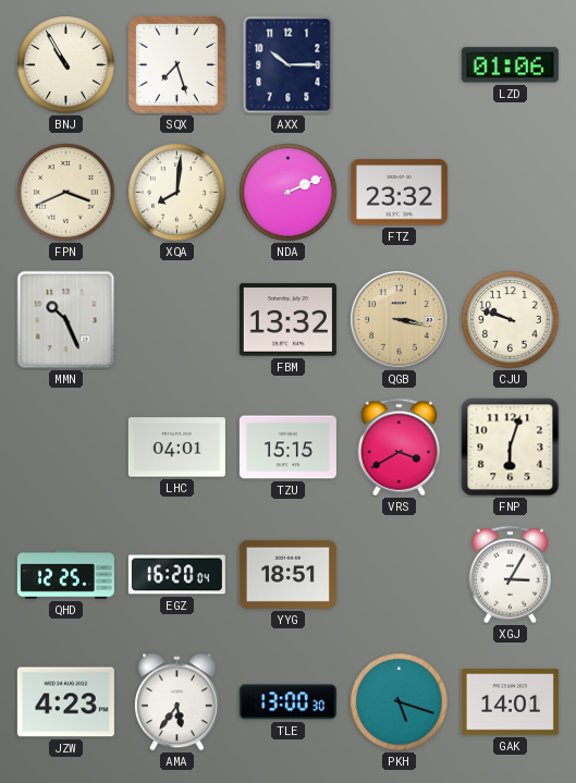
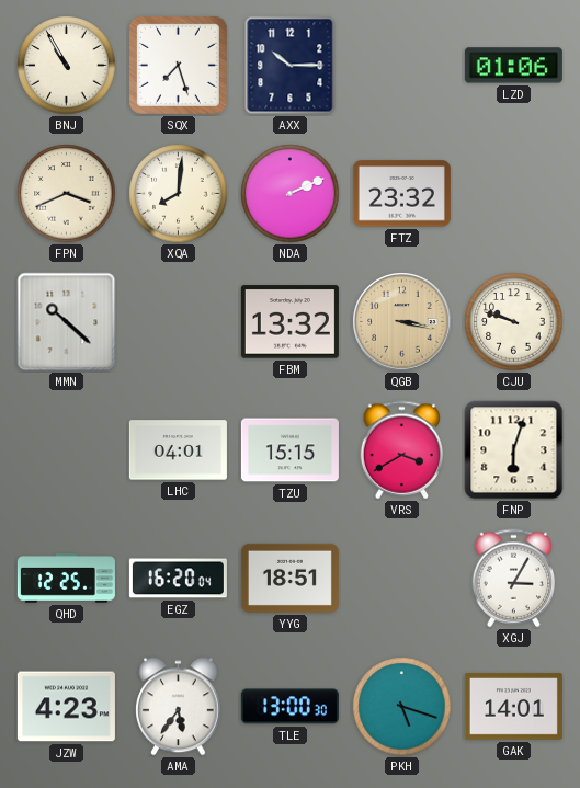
MMN: 10:26 -> 10:22 (67, 322)
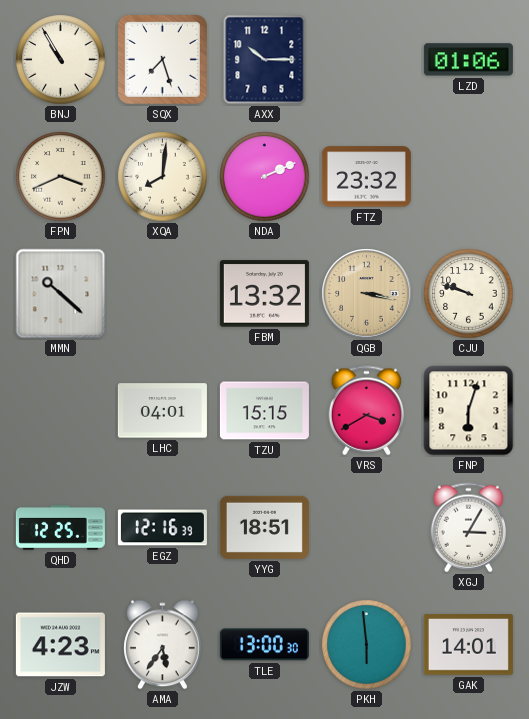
EGZ: 16:20 -> 12:16 (162, 528)
PKH: 5:18 -> 5:59 (367, 645)
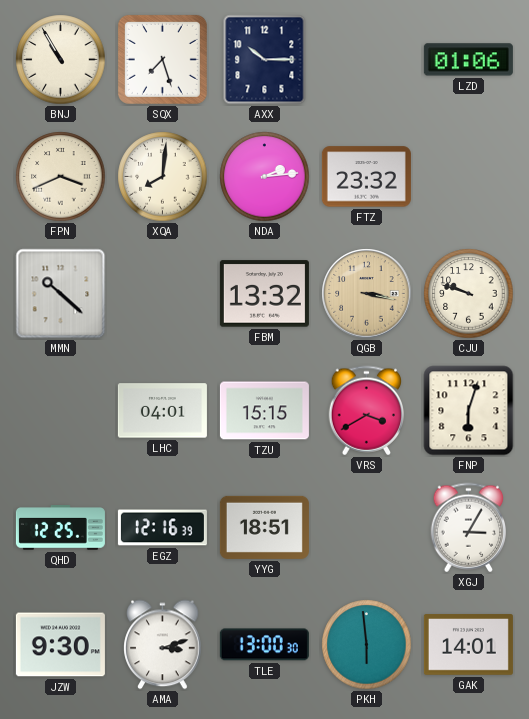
NDA: 2:11 -> 2:14 (265, 177)
JZW: 4:23 -> 9:30 (60, 645)
AMA: 5:36 -> 3:12 (163, 645)
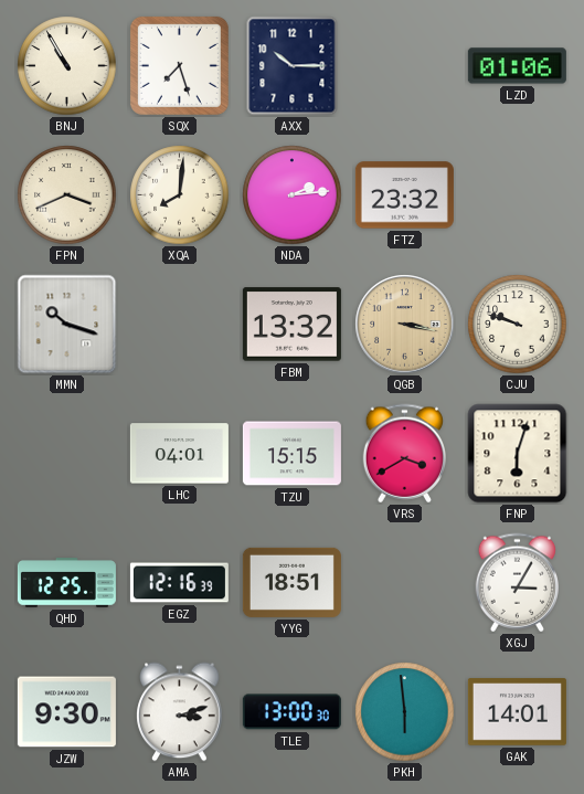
MMN: 10:22 -> 10:18 (67, 325)
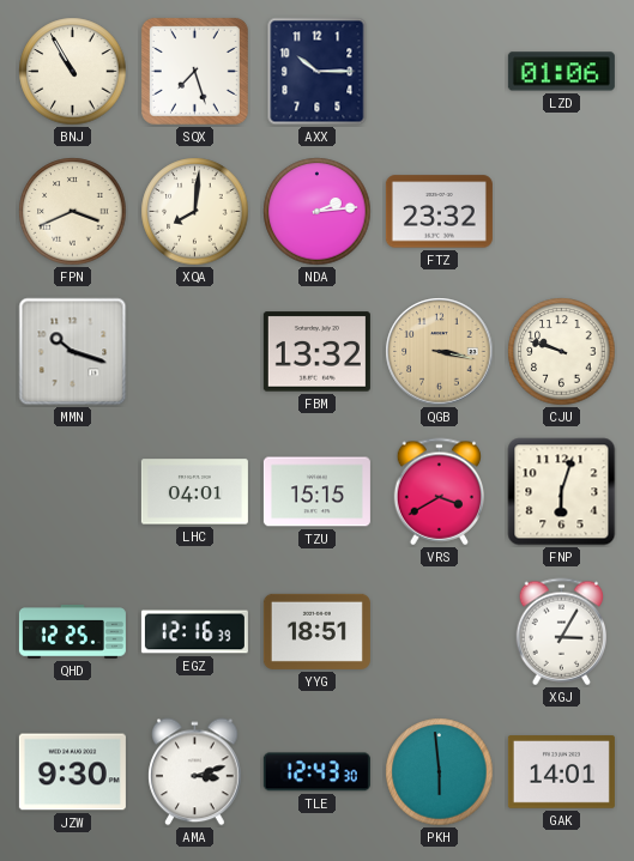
TLE: 13:00 -> 12:43 (316, 772)
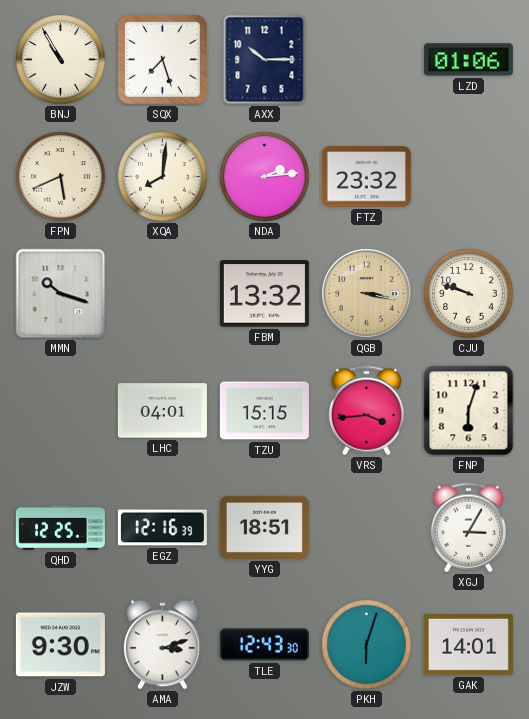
FPN: 3:41 -> 5:41 (61, 177)
VRS: 3:40 -> 3:44 (367, 411)
PKH: 5:59 -> 6:03 (367, 645)
